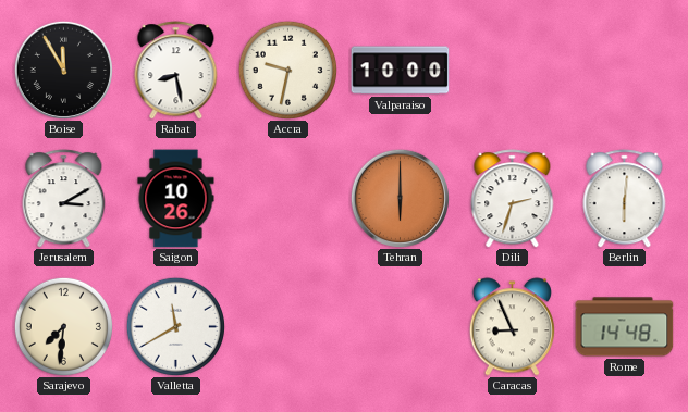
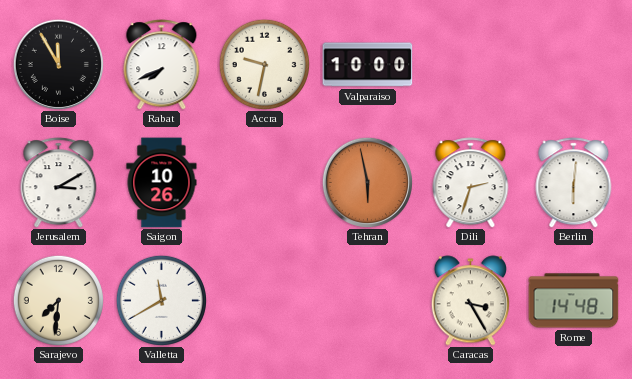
Rabat: 8:28 -> 7:41 (162, 65)
Tehran: 6:00 -> 5:58 (367, 182)
Caracas: 8:56 -> 3:25 (470, 301)
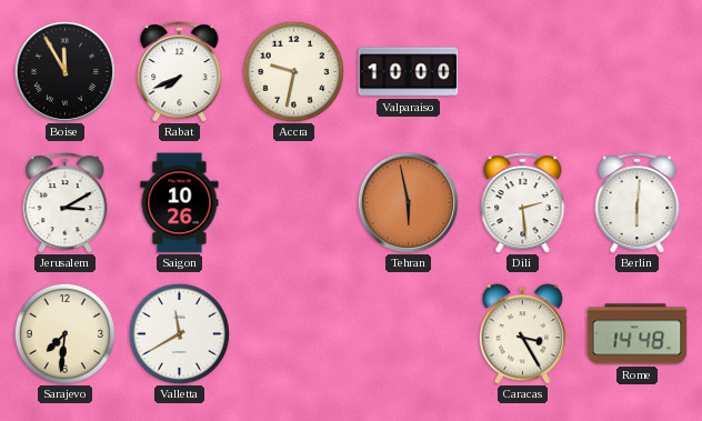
Dili: 2:33 -> 2:29 (523, 203)
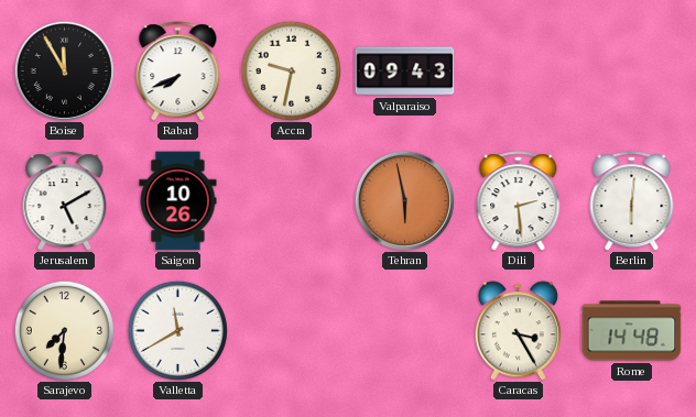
Valparaiso: 10:00 -> 09:43 (405, 72)
Jerusalem: 3:10 -> 5:10 (65, 201)
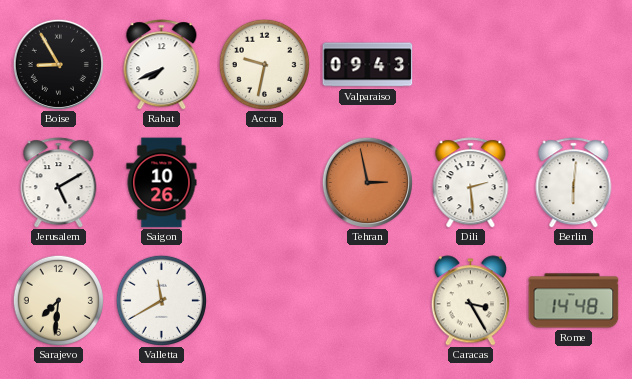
Boise: 11:55 -> 8:55 (58, 64)
Tehran: 5:58 -> 2:58 (367, 182)
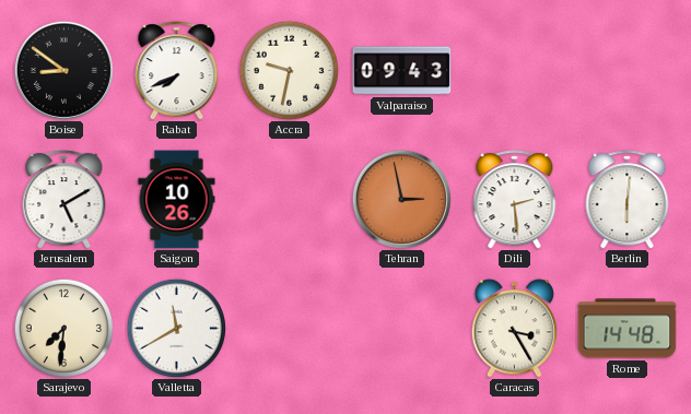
Boise: 8:55 -> 8:51 (63, 70)
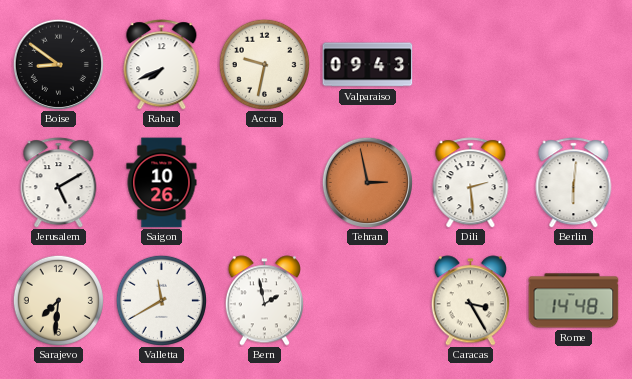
Bern: none -> 1:58 (264, 301)
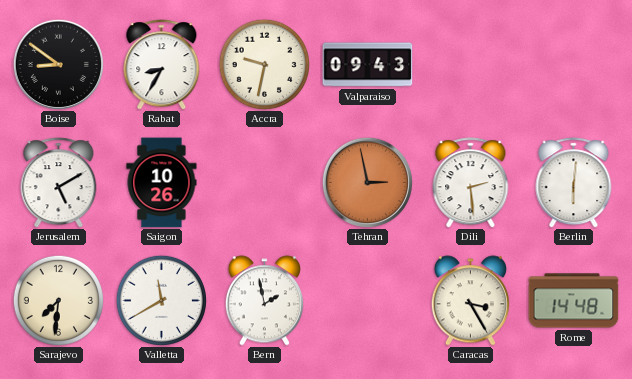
Rabat: 7:41 -> 8:35 (162, 65)
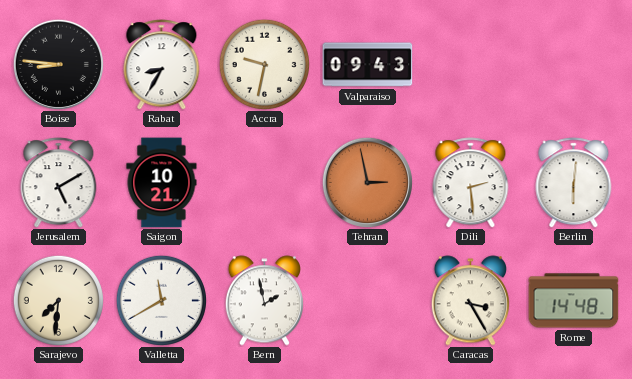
Boise: 8:51 -> 8:46 (58, 64)
Saigon: 10:26 -> 10:21 (162, 183)
